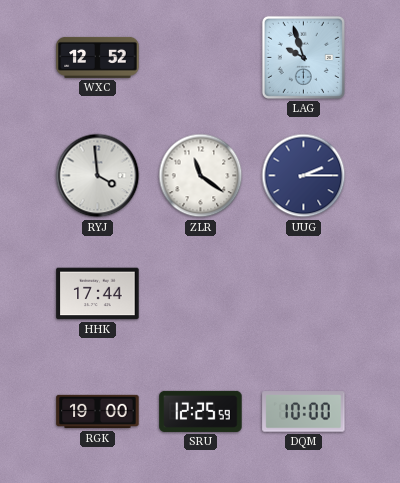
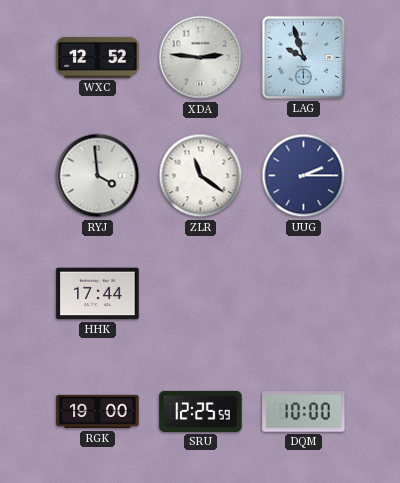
XDA: none -> 2:46 (201, 58)
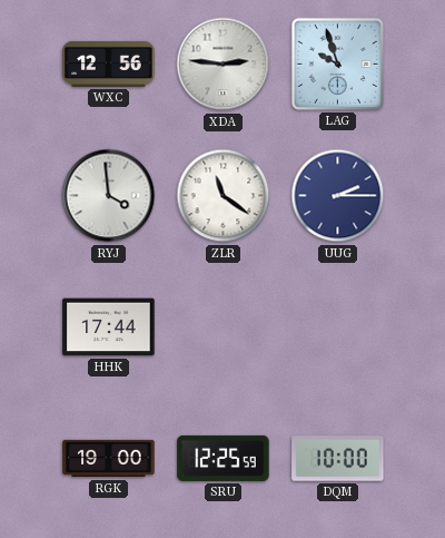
WXC: 12:52 -> 12:56 (109, 63)
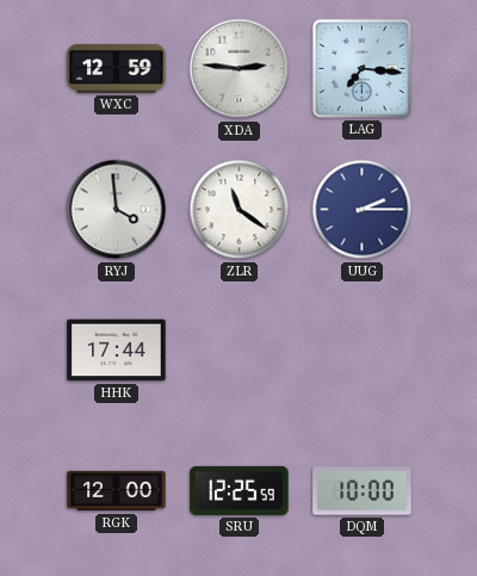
WXC: 12:56 -> 12:59 (117, 68)
LAG: 9:57 -> 7:16 (361, 68)
RGK: 19:00 -> 12:00 (117, 491)
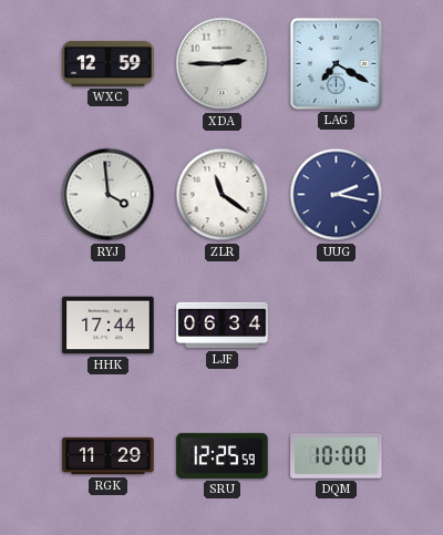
XDA: 2:46 -> 2:45 (223, 64)
LAG: 7:16 -> 7:20 (336, 63)
UUG: 2:15 -> 2:17 (337, 195)
LJF: none -> 06:34 (223, 326)
RGK: 12:00 -> 11:29 (109, 456)
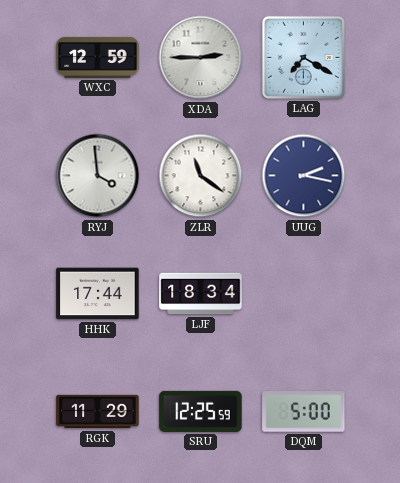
LJF: 06:34 -> 18:34 (201, 294)
DQM: 10:00 -> 5:00 (304, 412)
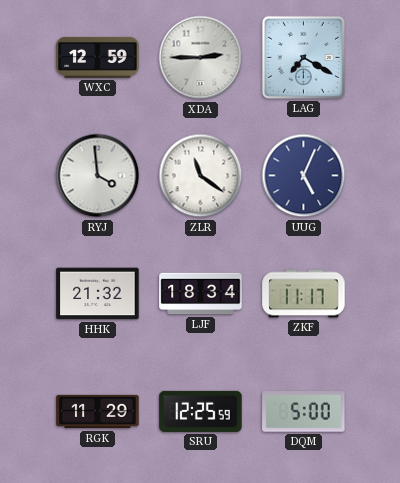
UUG: 2:17 -> 5:04 (304, 176)
HHK: 17:44 -> 21:32 (98, 294)
ZKF: none -> 11:17 (304, 294)
